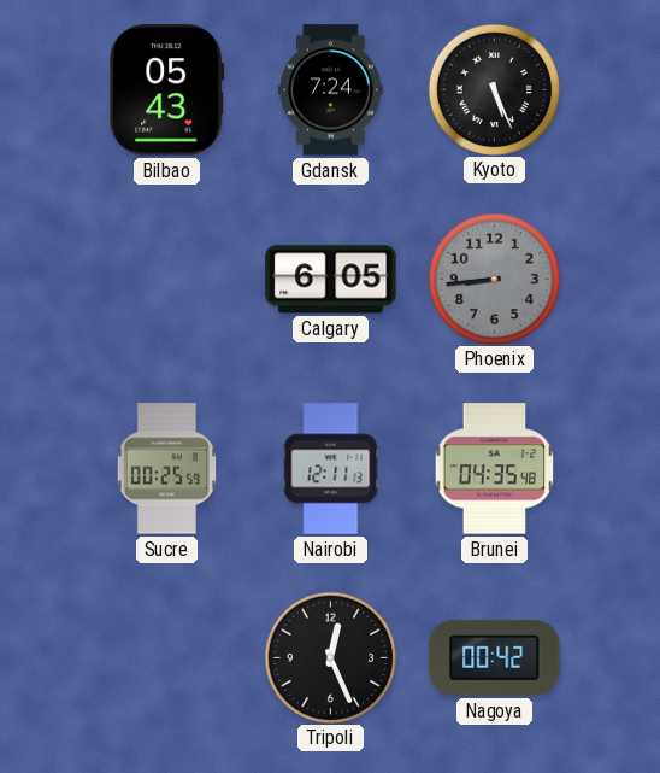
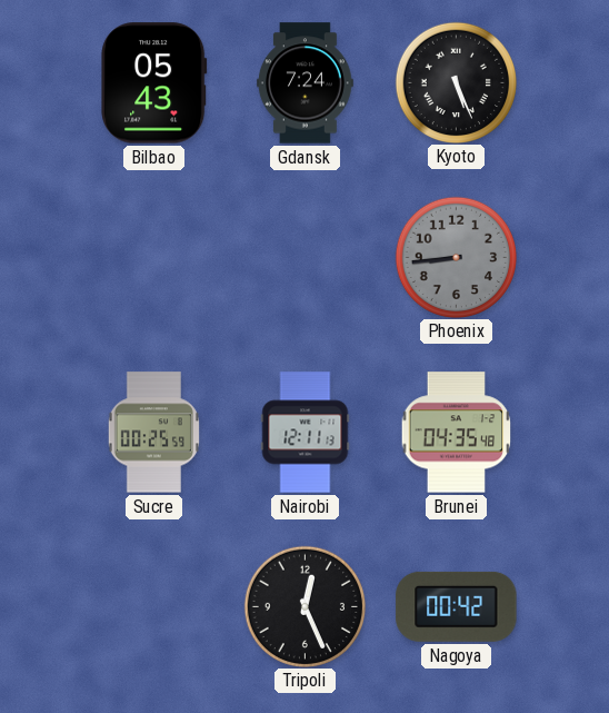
Calgary: 6:05 -> none (331, 280)
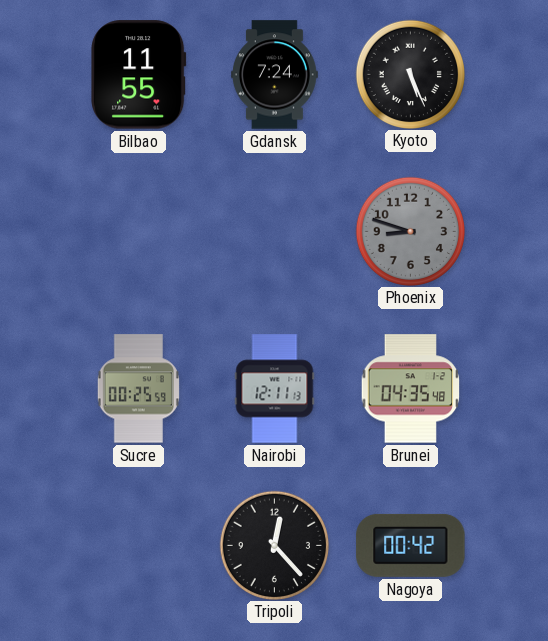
Bilbao: 05:43 -> 11:55 (139, 75)
Phoenix: 8:44 -> 8:48 (410, 231)
Tripoli: 12:26 -> 12:23 (274, 545)
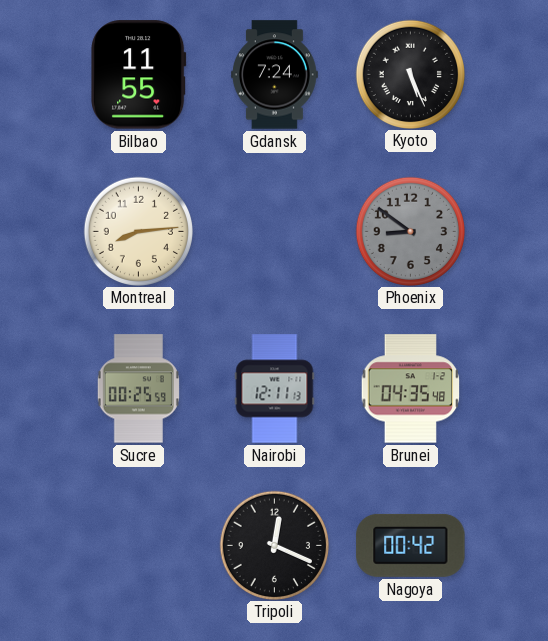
Montreal: none -> 8:14 (138, 231)
Phoenix: 8:48 -> 8:51 (410, 231)
Tripoli: 12:23 -> 12:19 (274, 545)
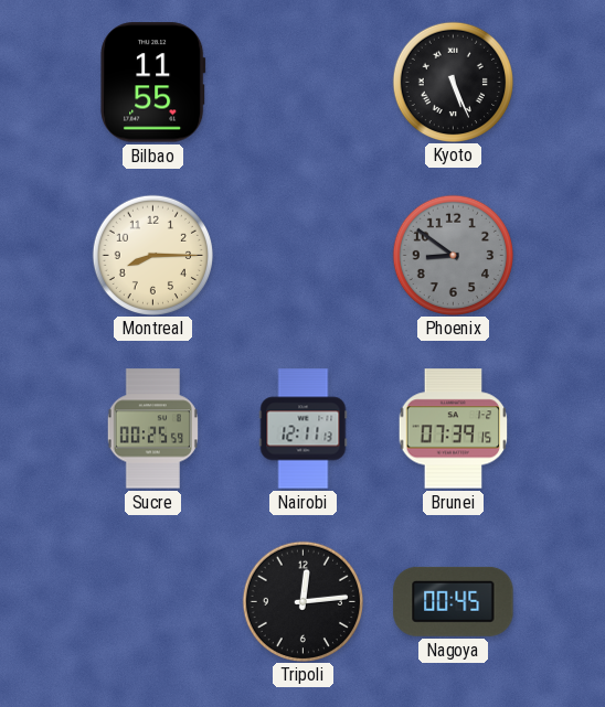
Gdansk: 7:24 -> none (275, 75)
Montreal: 8:14 -> 8:15 (152, 255)
Brunei: 04:35 -> 07:39 (454, 429)
Tripoli: 12:19 -> 12:14 (302, 601)
Nagoya: 00:42 -> 00:45 (454, 601)
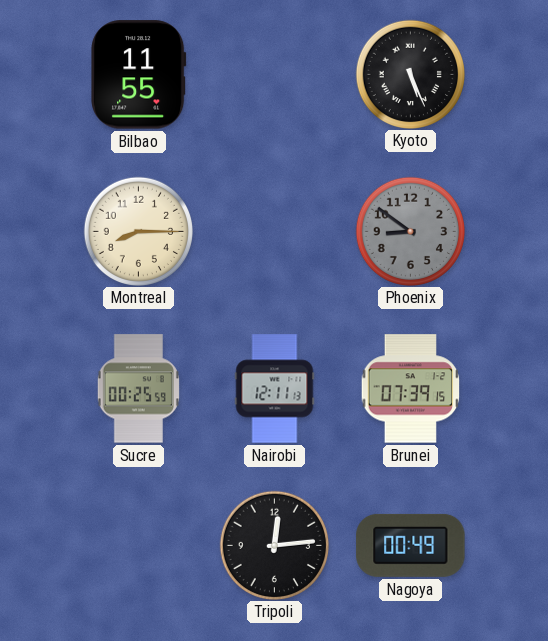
Nagoya: 00:45 -> 00:49 (411, 545)
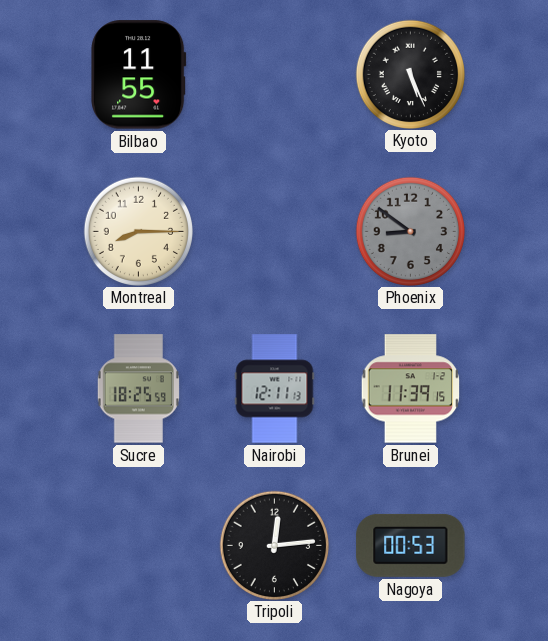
Sucre: 00:25 -> 18:25 (138, 389)
Brunei: 07:39 -> 11:39 (411, 389)
Nagoya: 00:49 -> 00:53 (411, 545)
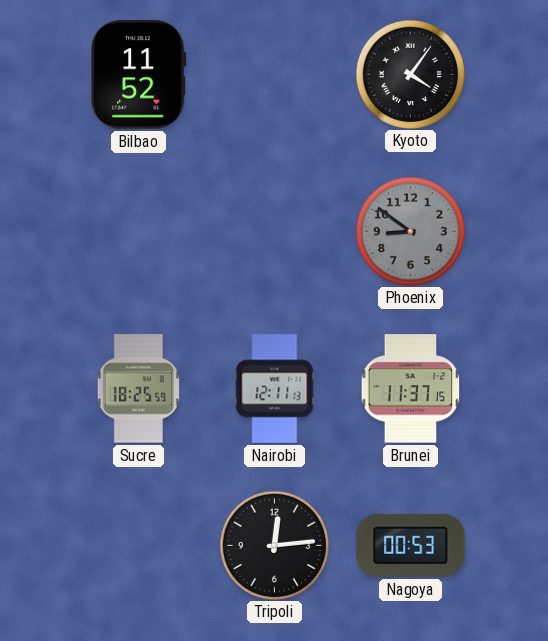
Bilbao: 11:55 -> 11:52 (139, 75)
Kyoto: 5:26 -> 4:06 (410, 74)
Montreal: 8:15 -> none (138, 231)
Brunei: 11:39 -> 11:37 (411, 389)
